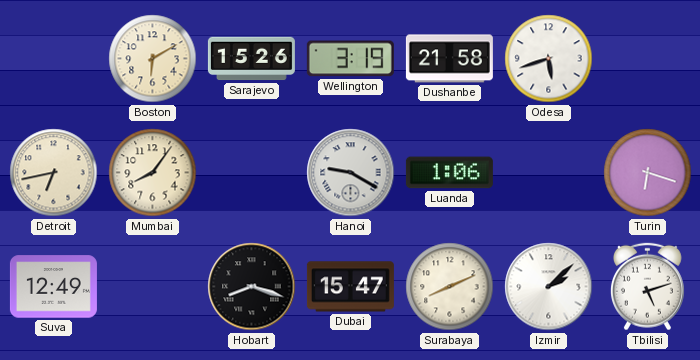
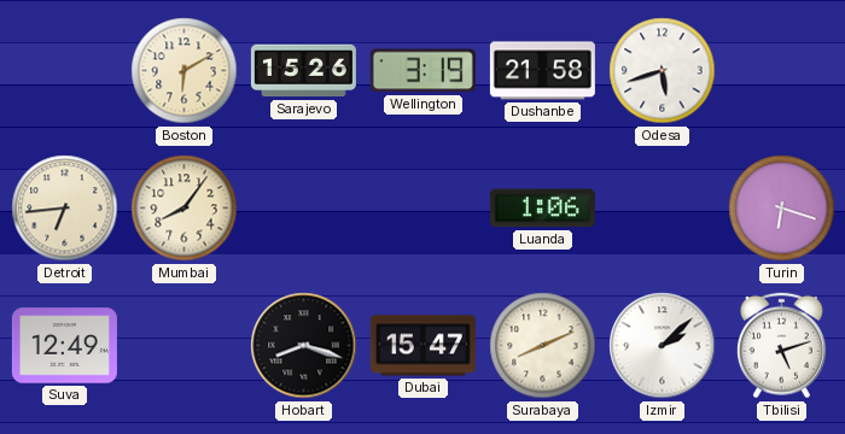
Detroit: 6:43 -> 6:44 (65, 209)
Hanoi: 9:20 -> none (351, 173)
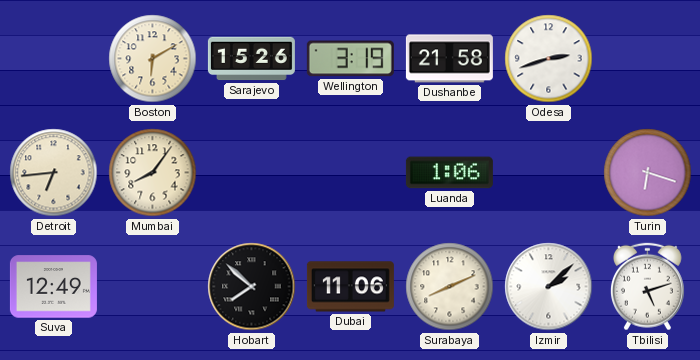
Odesa: 5:42 -> 2:42 (549, 59)
Hobart: 8:18 -> 7:52 (252, 287)
Dubai: 15:47 -> 11:06 (350, 287)
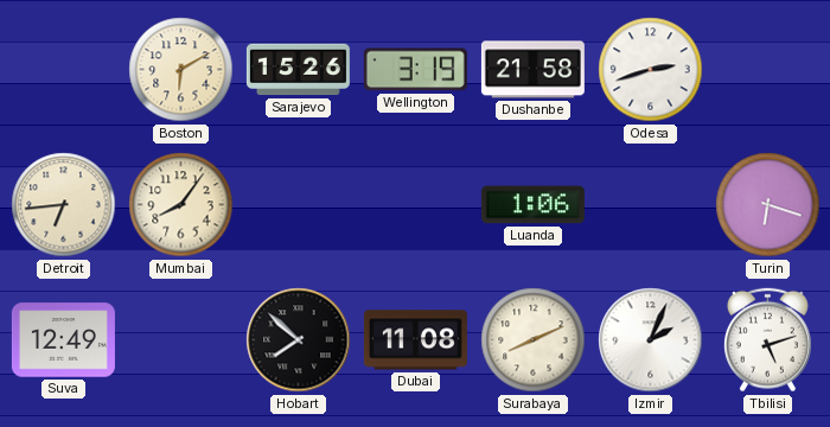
Dubai: 11:06 -> 11:08 (415, 340)
Izmir: 2:08 -> 2:04 (651, 340)
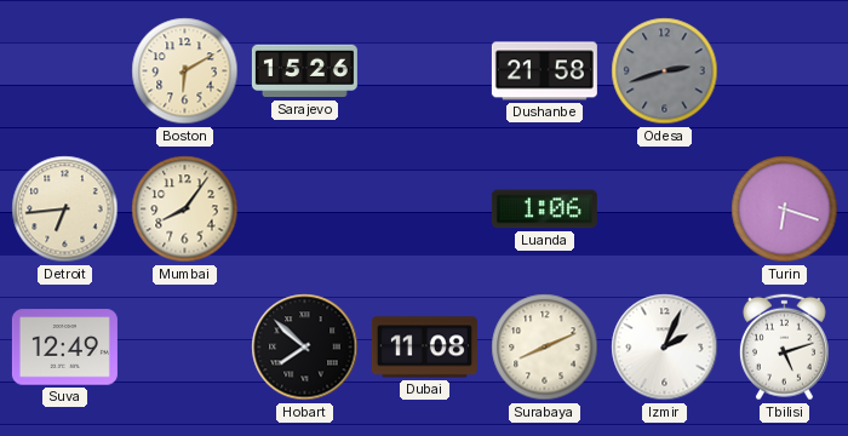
Wellington: 3:19 -> none (415, 70)
Odesa dial: white -> grey (665, 71)
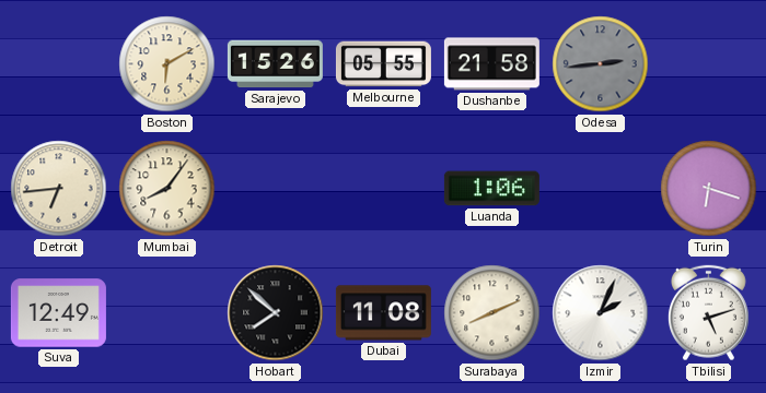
Melbourne: none -> 05:55 (383, 64)
Odesa: 2:42 -> 2:44 (601, 64)
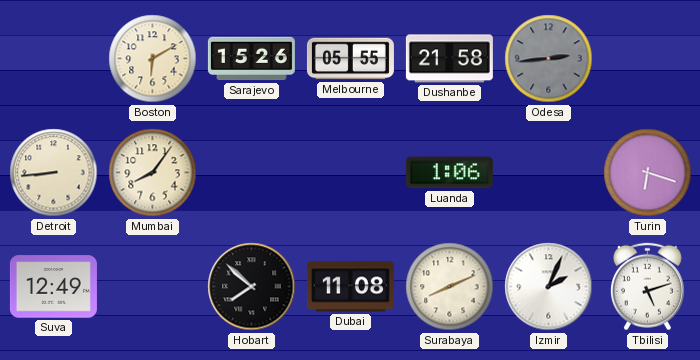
Detroit: 6:44 -> 8:44 (54, 173)
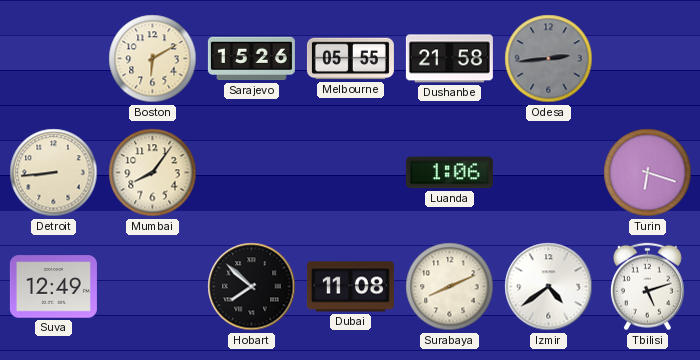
Izmir: 2:04 -> 4:39 (549, 287)
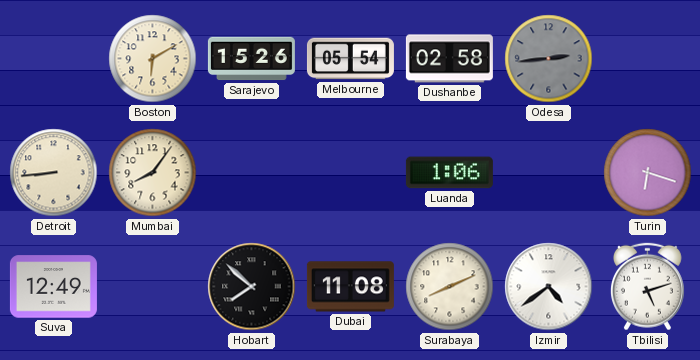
Melbourne: 05:55 -> 05:54 (350, 59)
Dushanbe: 21:58 -> 02:58 (449, 59)
